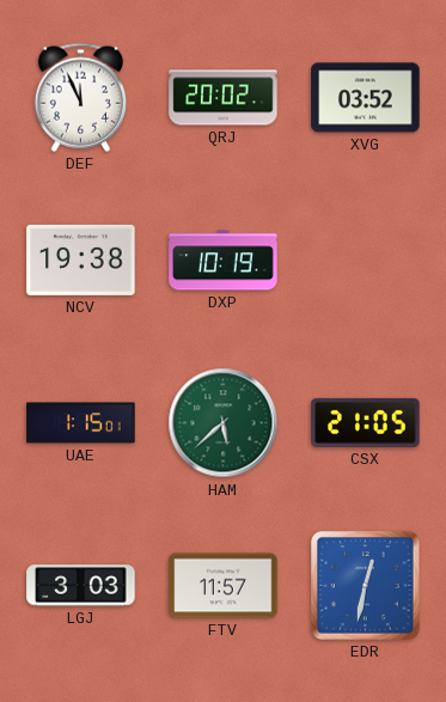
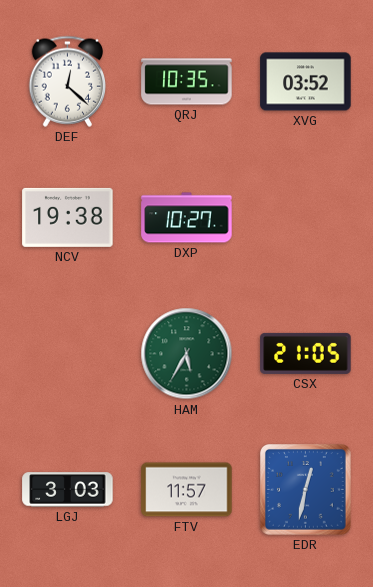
DEF: 11:56 -> 12:22 (68, 81)
QRJ: 20:02 -> 10:35 (187, 82)
DXP: 10:19 -> 10:27 (187, 218)
UAE: 1:15 -> none (81, 423)
HAM: 5:38 -> 5:35 (187, 354)
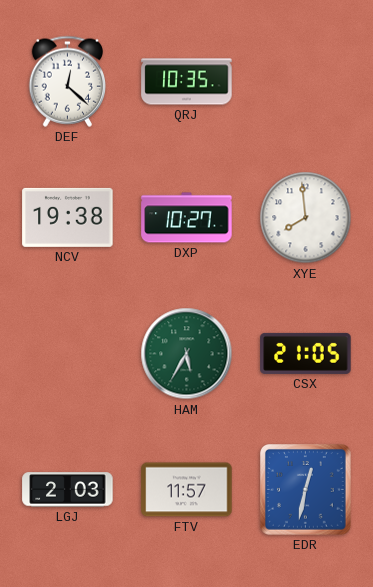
XVG: 03:52 -> none (306, 82)
XYE: none -> 7:59 (306, 218)
LGJ: 3:03 -> 2:03 (68, 490)
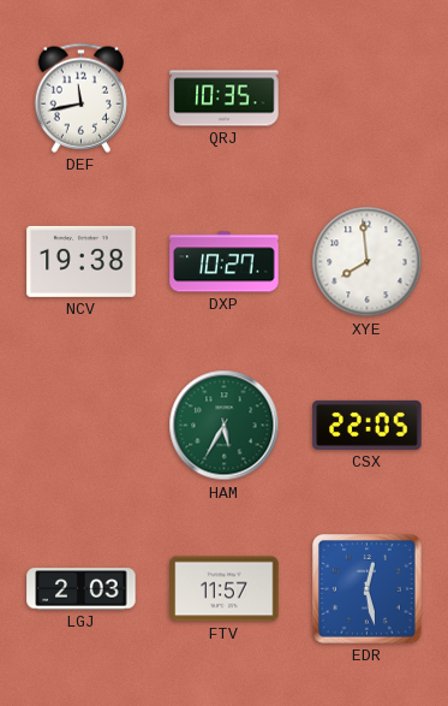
DEF: 12:22 -> 11:43 (82, 97)
CSX: 21:05 -> 22:05 (368, 425)
EDR: 12:32 -> 12:28 (368, 589)
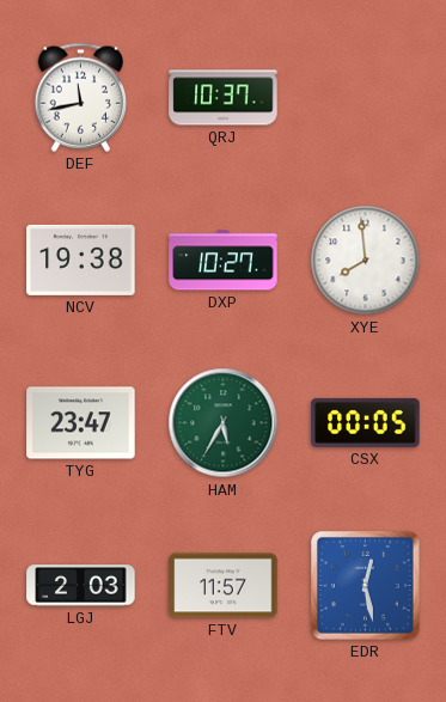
QRJ: 10:35 -> 10:37 (224, 98)
TYG: none -> 23:47 (81, 423)
CSX: 22:05 -> 00:05 (366, 422)
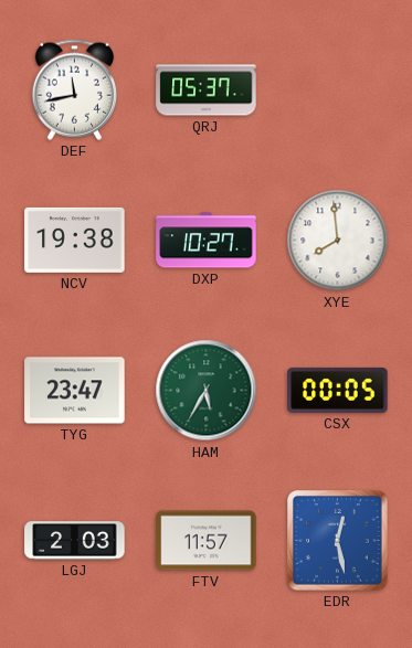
QRJ: 10:37 -> 05:37 (207, 91)
